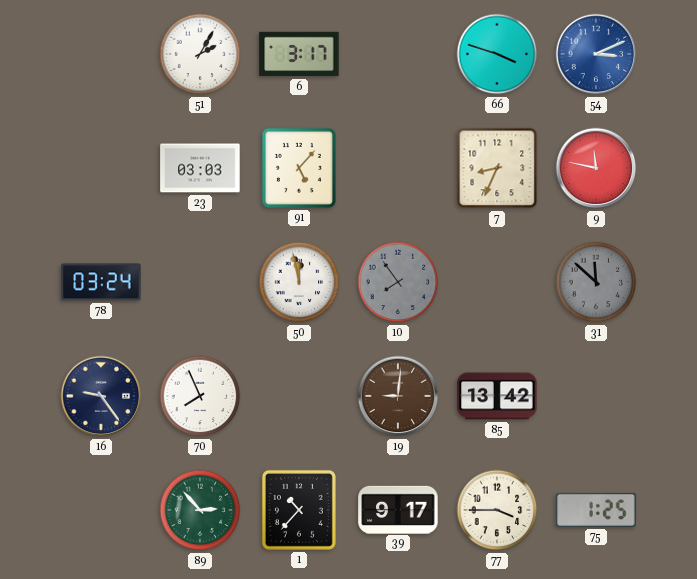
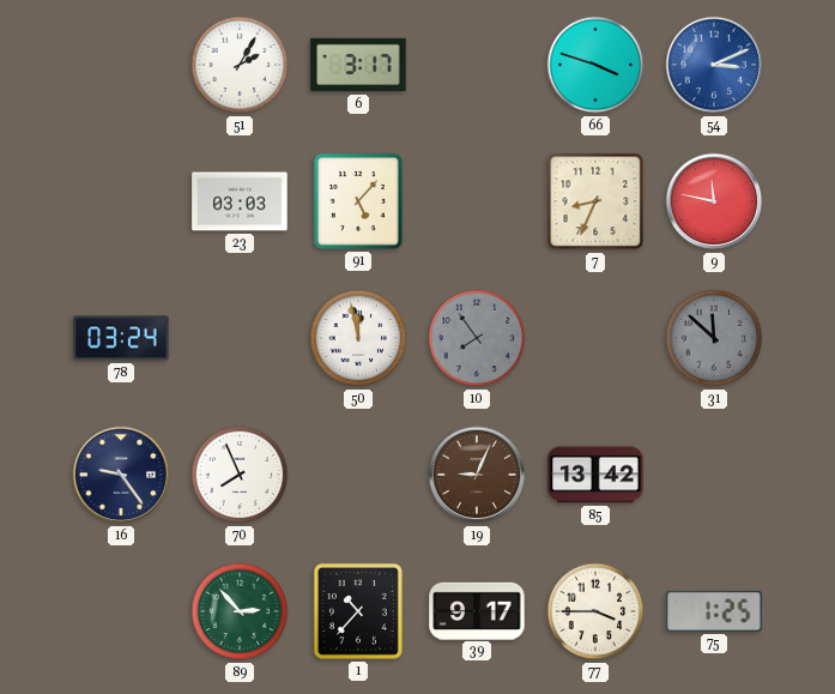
19: 9:01 -> 9:04 (477, 475)
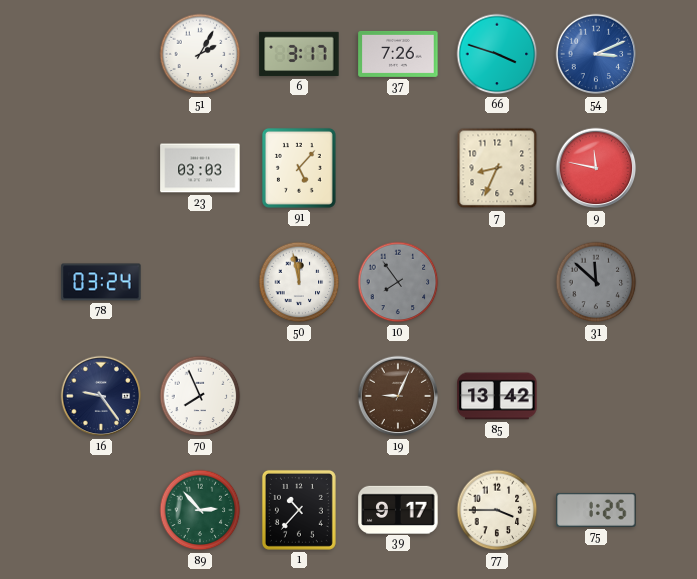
37: none -> 7:26 (398, 54)
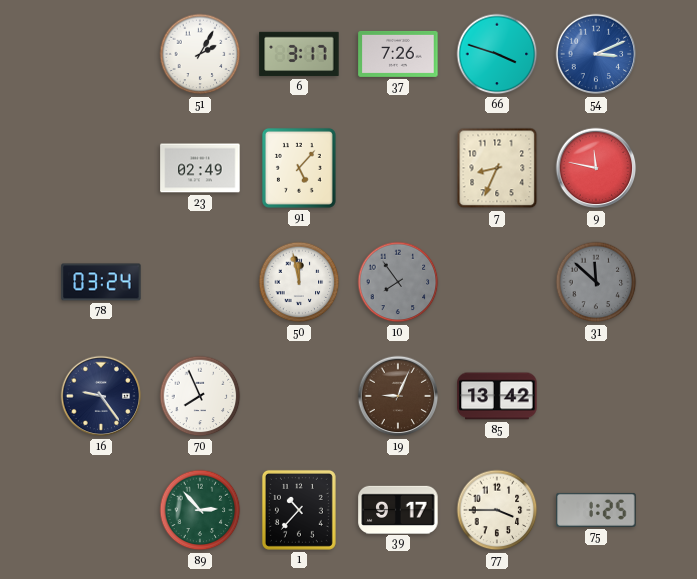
23: 03:03 -> 02:49 (200, 168)
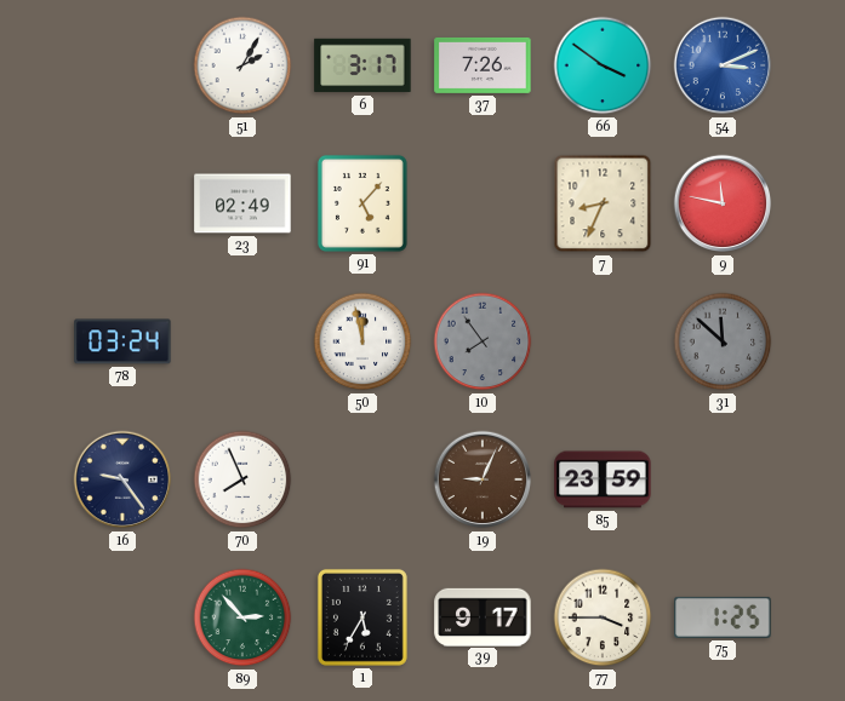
66: 3:48 -> 3:51 (603, 65)
85: 13:42 -> 23:59 (603, 479)
1: 10:37 -> 5:35 (362, 617)
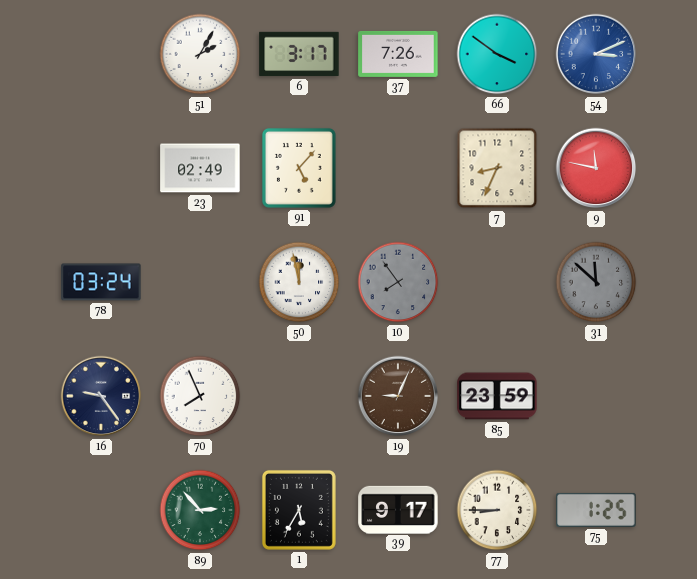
77: 3:45 -> 8:45 (497, 510)
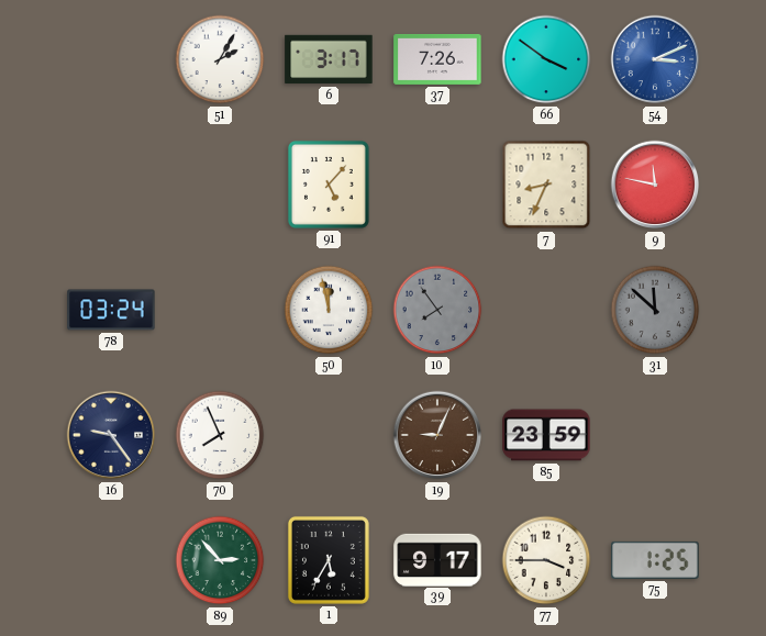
23: 02:49 -> none (200, 168)
77: 8:45 -> 3:45 (546, 560)
